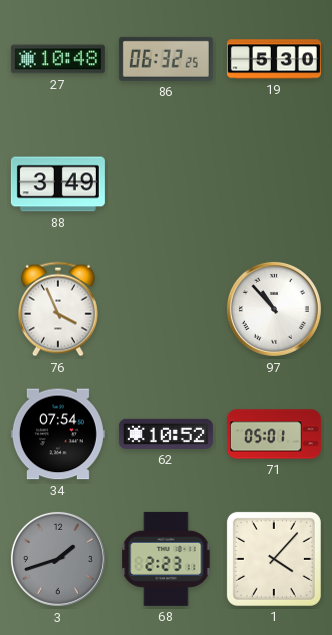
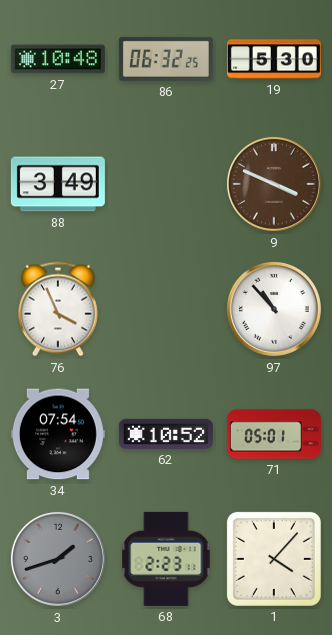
9: none -> 3:49 (274, 184)
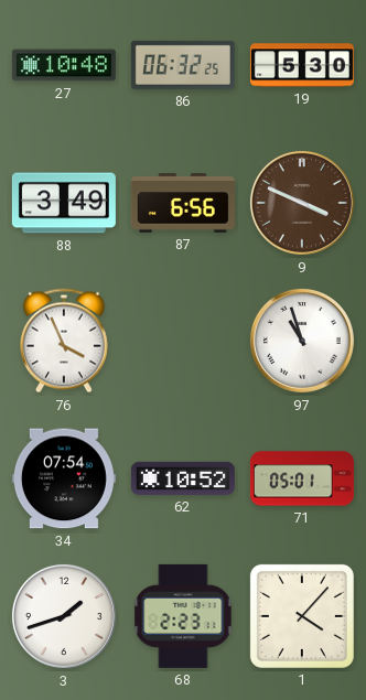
87: none -> 6:56 (183, 203)
97: 10:53 -> 10:57 (302, 341)
3 dial: grey -> white (64, 616)
